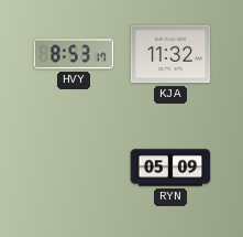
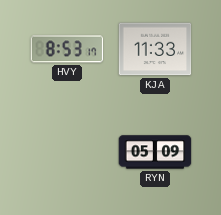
KJA: 11:32 -> 11:33 (155, 49)
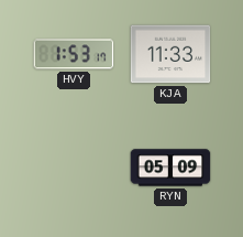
HVY: 8:53 -> 1:53 (74, 54)
